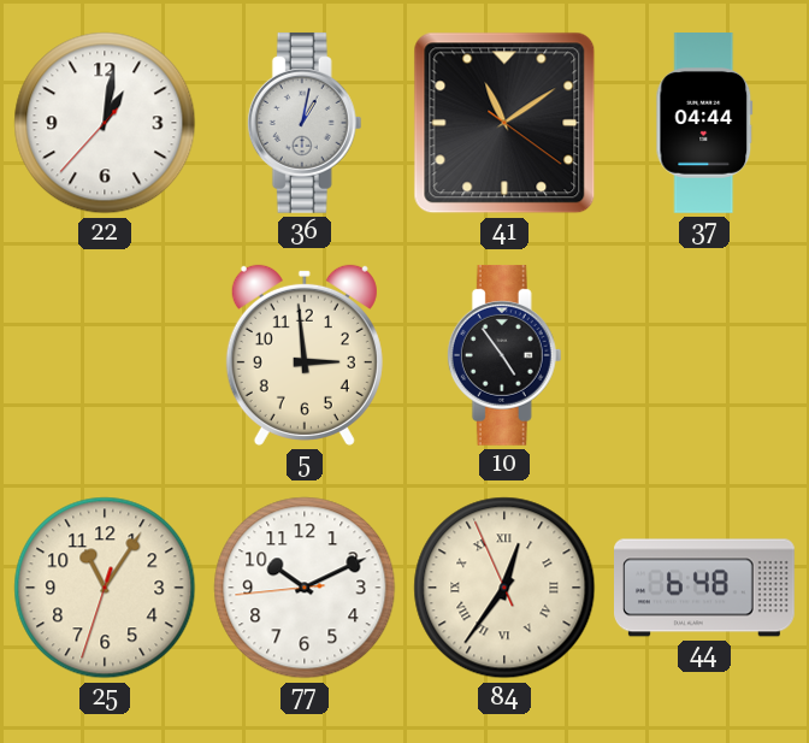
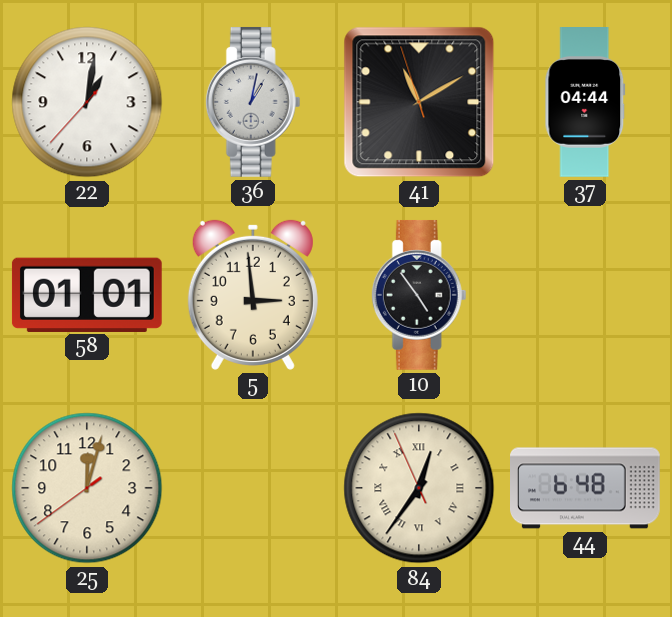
41: 11:09:21 -> 11:09:57 (419, 102)
58: none -> 01:01 (87, 294)
25: 11:05 -> 12:02 (87, 488)
77: 10:10 -> none (305, 588)
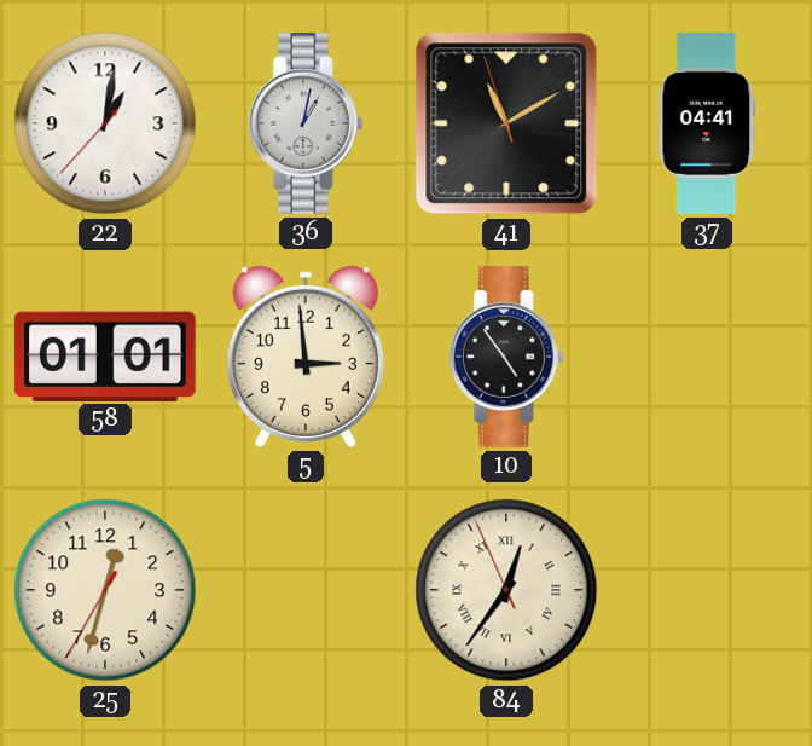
37: 04:44 -> 04:41 (707, 125)
25: 12:02 -> 12:32 (105, 590)
44: 6:48 -> none (586, 488)
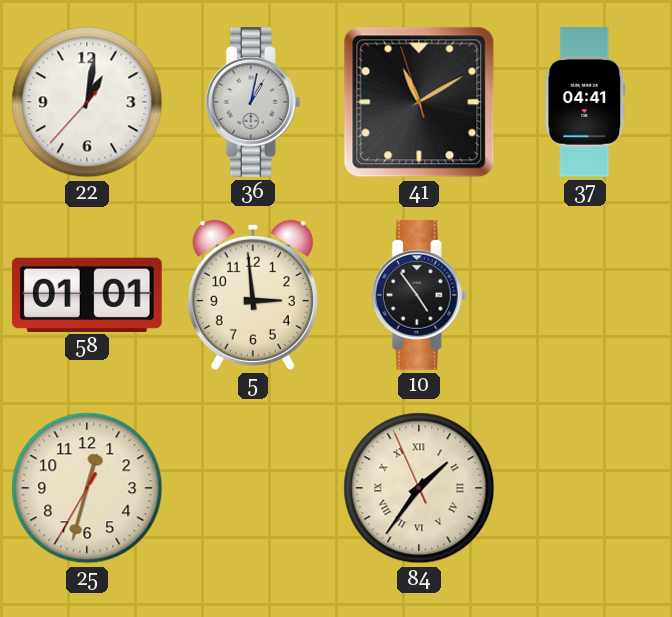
84: 12:35 -> 1:35 (419, 488)
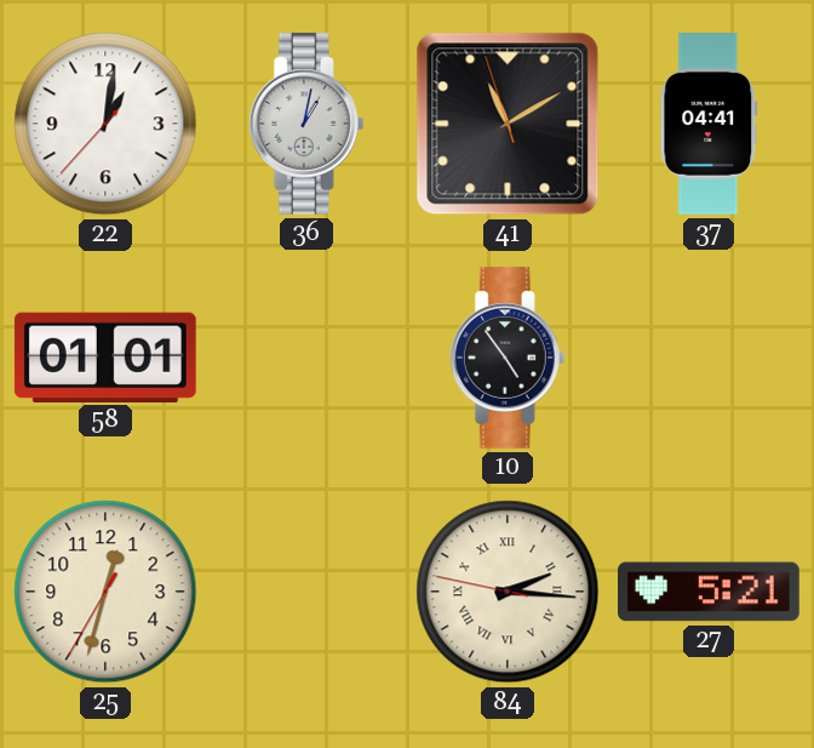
5: 2:59 -> none (253, 295)
84: 1:35 -> 2:15 (508, 592)
27: none -> 5:21 (710, 592)
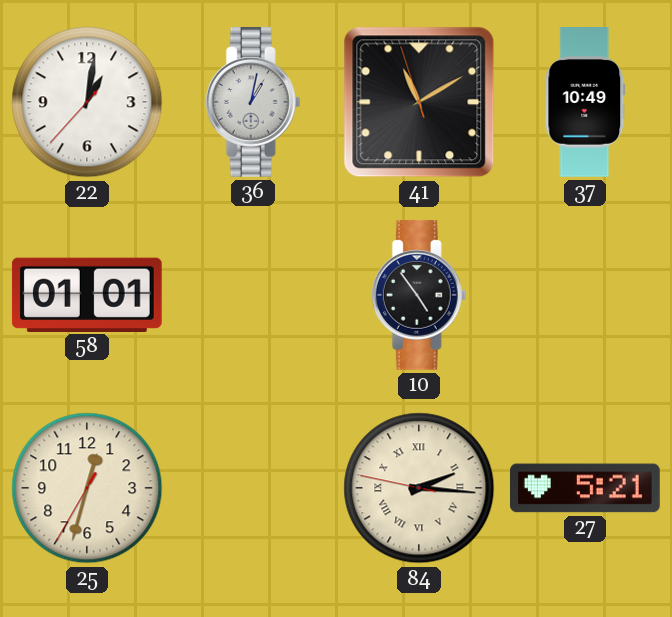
37: 04:41 -> 10:49 (585, 103)
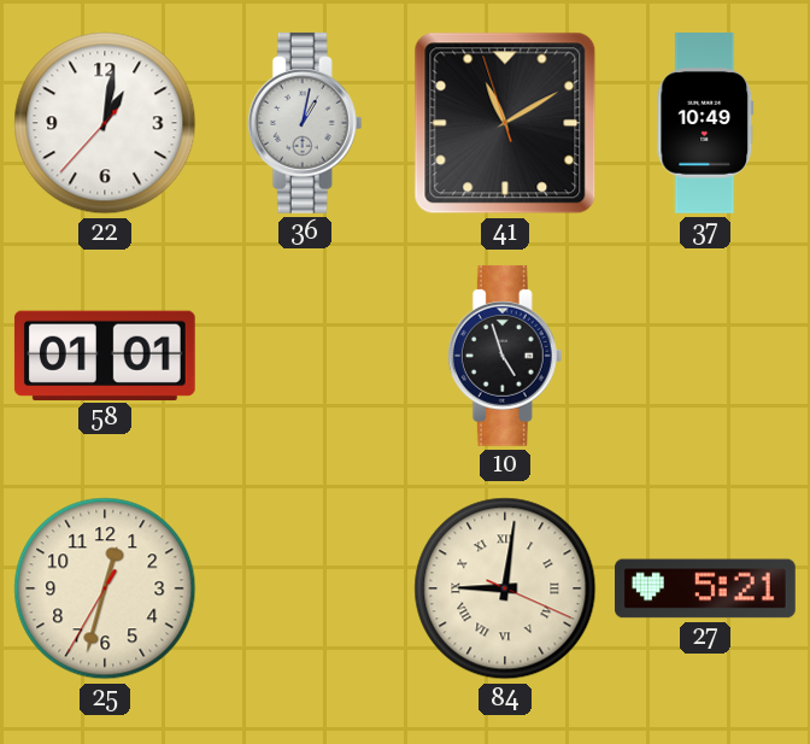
10: 4:54 -> 4:57 (505, 356)
84: 2:15 -> 9:01 (505, 588)
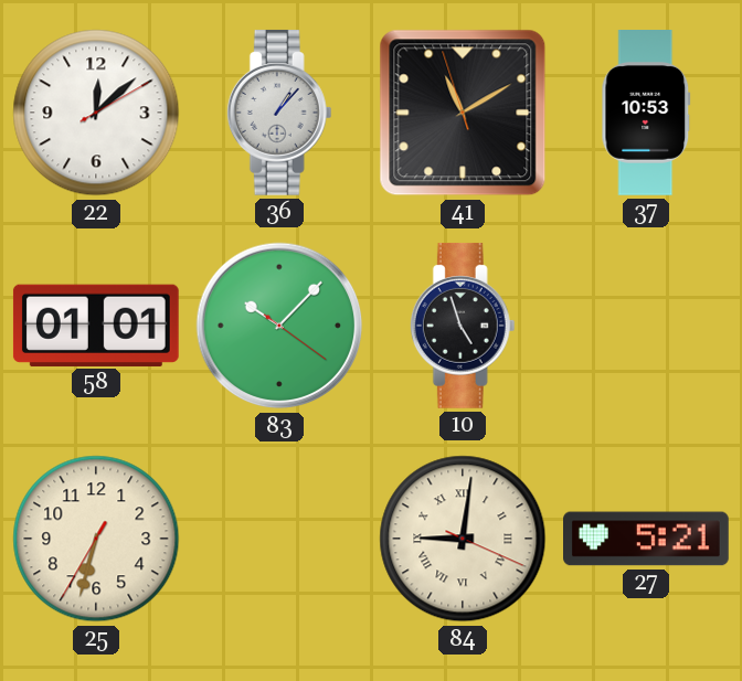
22: 1:01 -> 12:08 (96, 113)
36: 1:02 -> 1:07 (279, 113)
37: 10:49 -> 10:53 (646, 114)
83: none -> 10:07 (279, 326)
25: 12:32 -> 6:32 (96, 539)
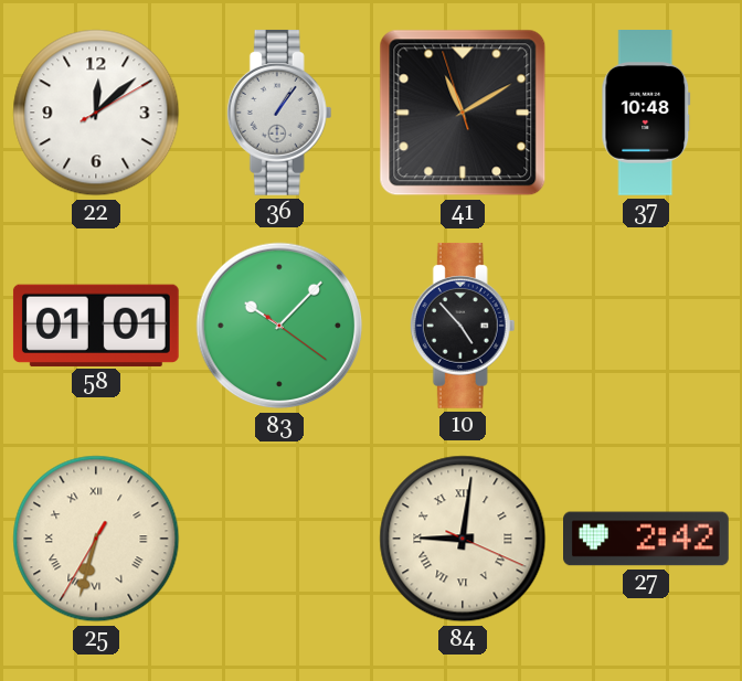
36: 1:07 -> 1:06 (279, 113)
37: 10:53 -> 10:48 (646, 114)
10: 4:57 -> 4:53 (463, 326)
25 numerals: Arabic -> Roman (96, 539)
27: 5:21 -> 2:42 (647, 539)
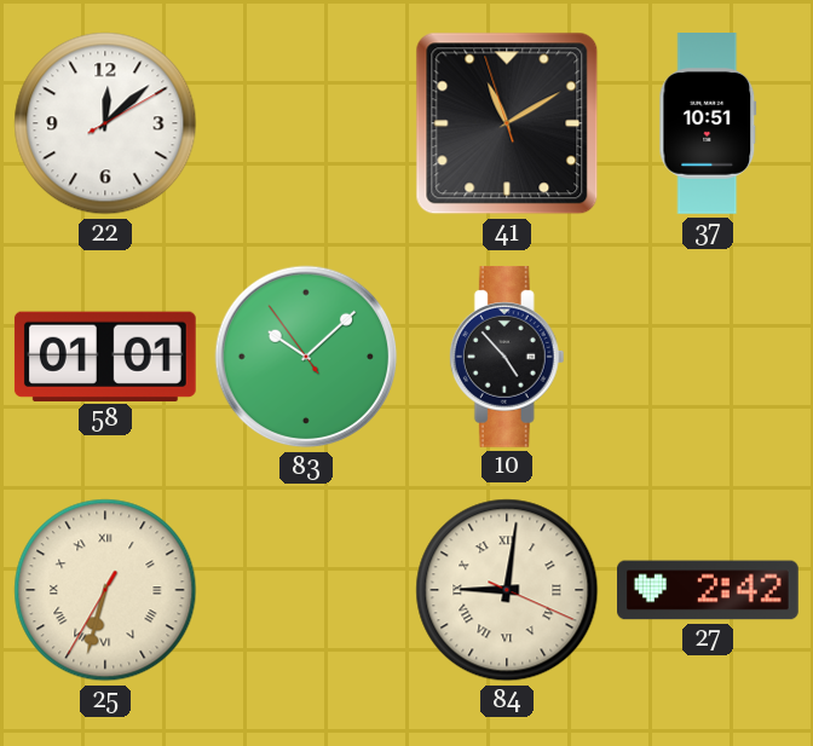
36: 1:06 -> none (279, 113)
37: 10:48 -> 10:51 (708, 125)
83: 10:07:21 -> 10:07:54 (306, 357)
